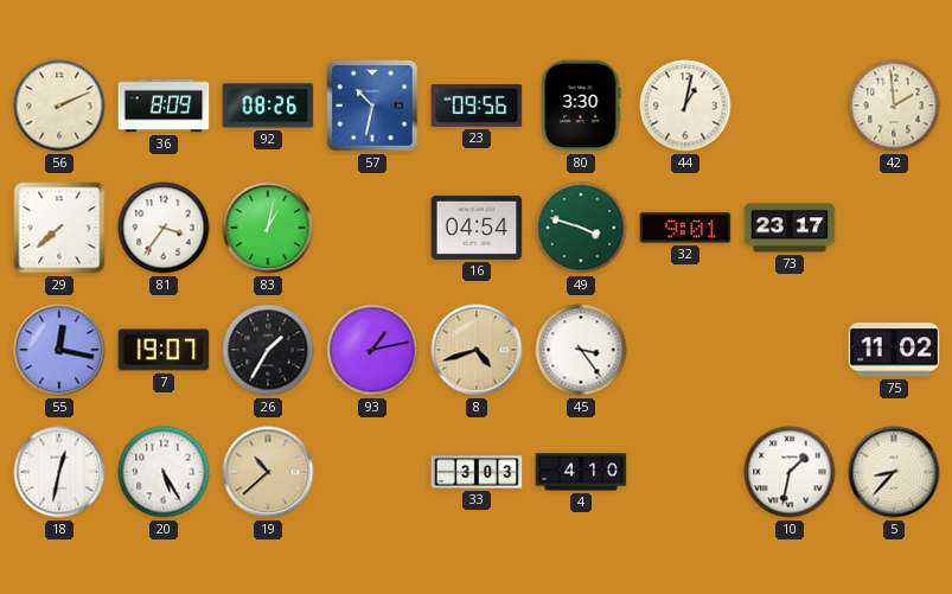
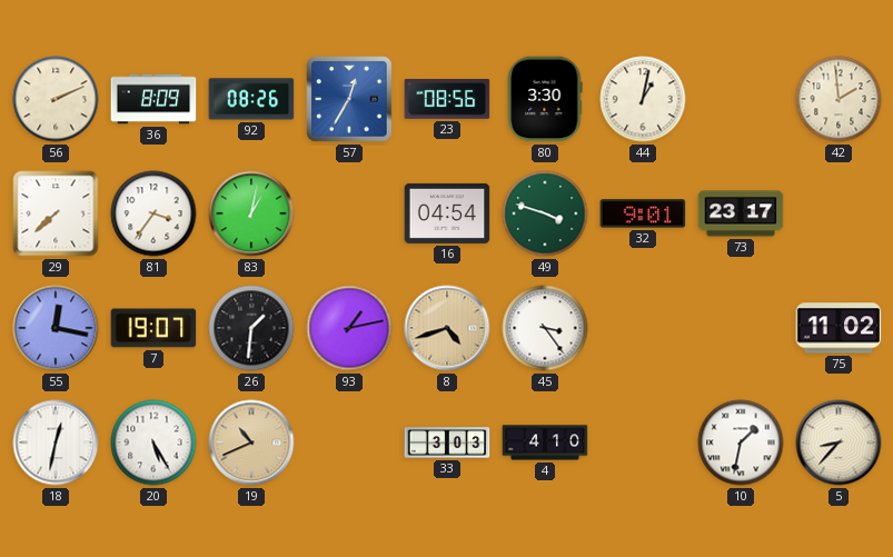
57: 10:32 -> 12:35 (349, 99)
23: 09:56 -> 08:56 (447, 100)
26: 1:35 -> 1:31 (251, 328)
19: 10:38 -> 10:41 (251, 442)
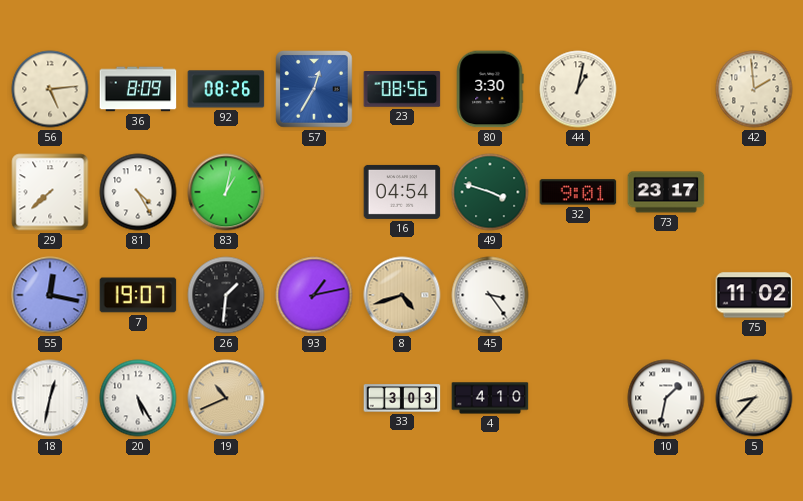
56: 2:11 -> 5:14 (50, 89)
81: 3:36 -> 4:25 (138, 192)
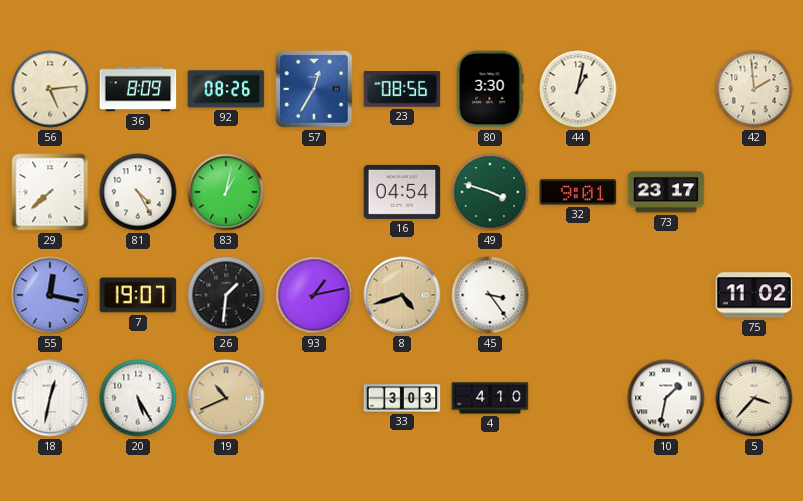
5: 8:37 -> 3:37 (754, 398)
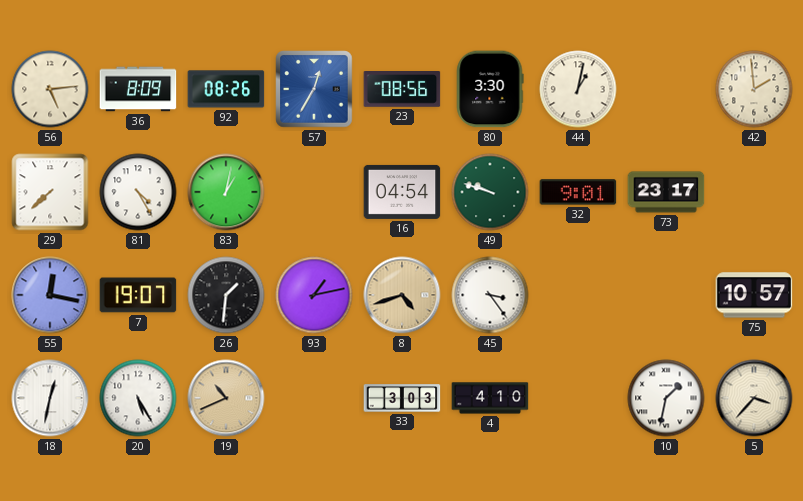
49: 3:48 -> 9:48 (490, 192)
75: 11:02 -> 10:57 (754, 295)
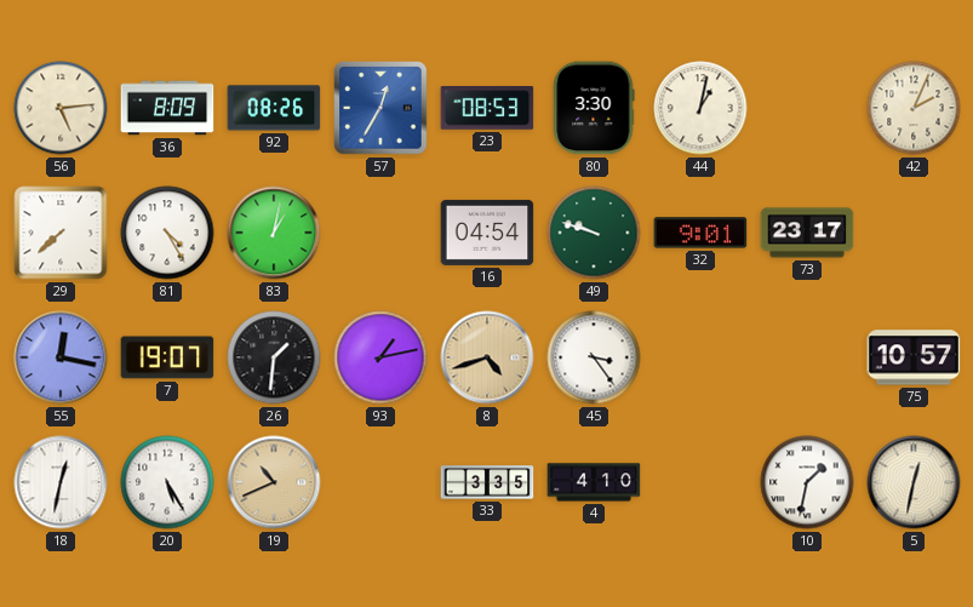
23: 08:56 -> 08:53 (487, 109)
42: 1:59 -> 2:04 (914, 108)
33: 3:03 -> 3:35 (487, 482)
5: 3:37 -> 12:32 (914, 482)
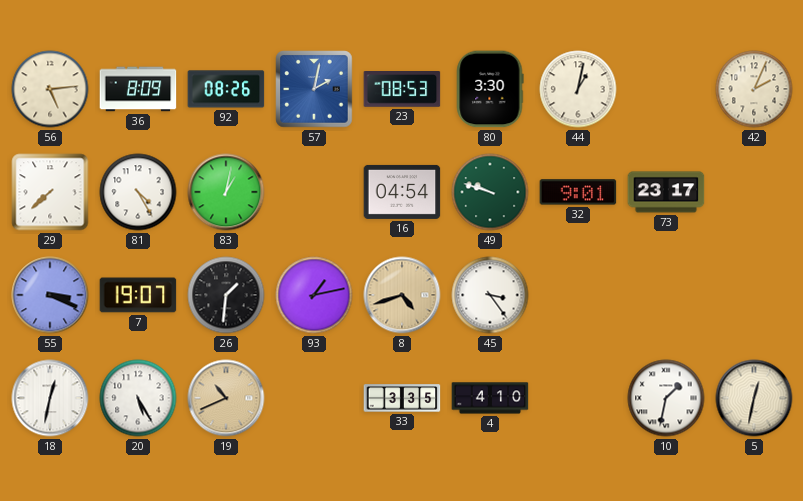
57: 12:35 -> 2:02 (314, 89)
55: 12:17 -> 3:19 (50, 295)
75: 10:57 -> none (914, 357)
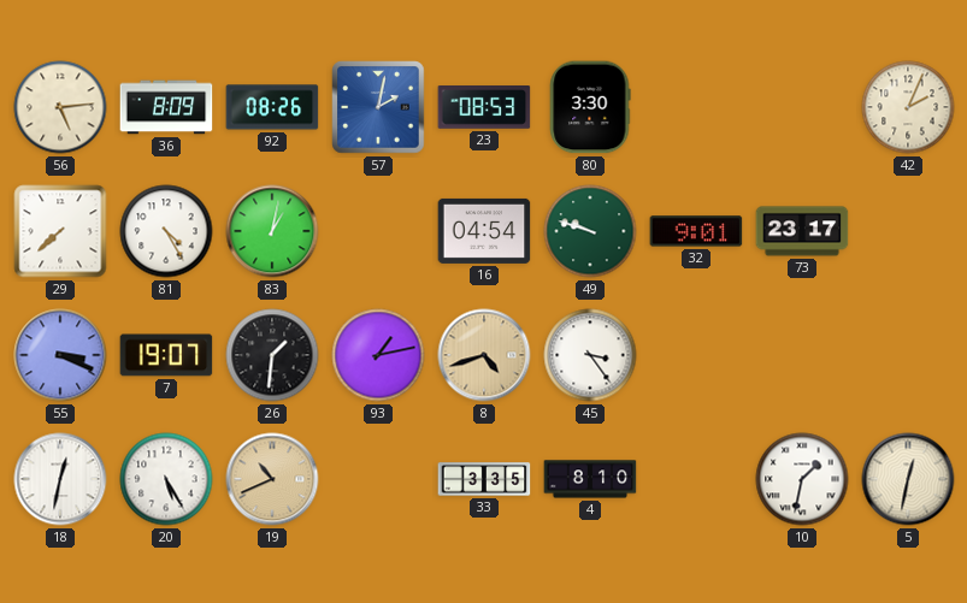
44: 1:02 -> none (578, 89)
4: 4:10 -> 8:10 (590, 479)
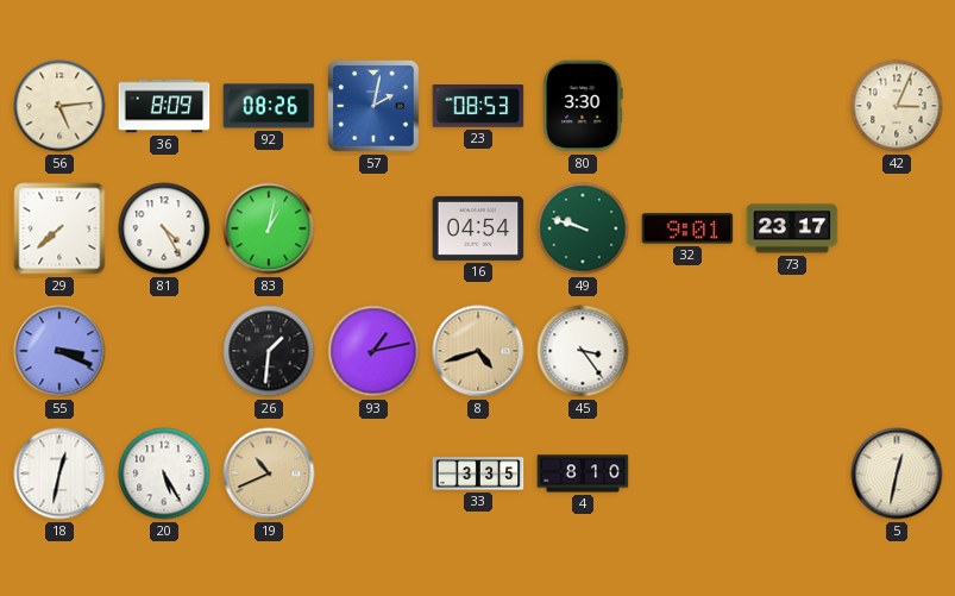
42: 2:04 -> 3:04 (897, 106)
7: 19:07 -> none (166, 355)
10: 1:32 -> none (802, 479)
